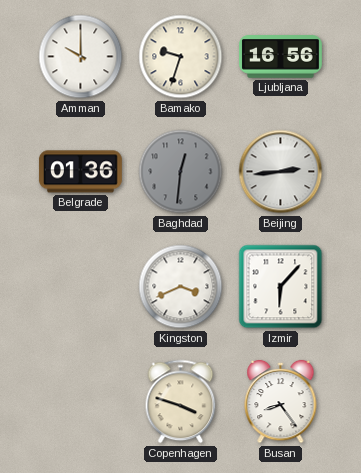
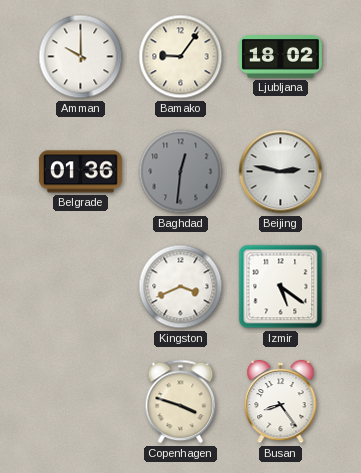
Bamako: 9:33 -> 9:06 (181, 57)
Ljubljana: 16:56 -> 18:02 (281, 57)
Beijing: 2:44 -> 2:47 (281, 172)
Izmir: 6:07 -> 5:21 (281, 287)
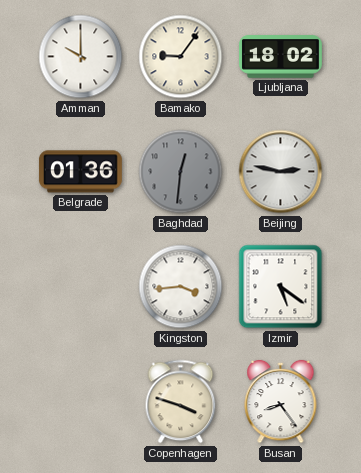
Kingston: 3:41 -> 3:44 (181, 287)
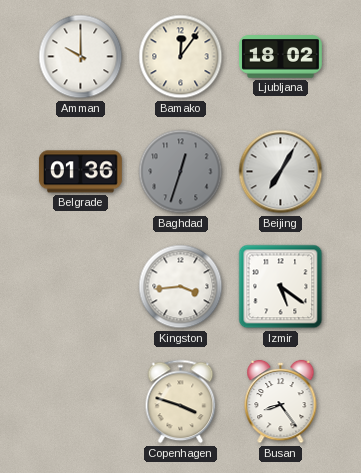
Bamako: 9:06 -> 12:06 (181, 57)
Baghdad: 12:31 -> 12:33 (181, 172)
Beijing: 2:47 -> 7:05 (281, 172)
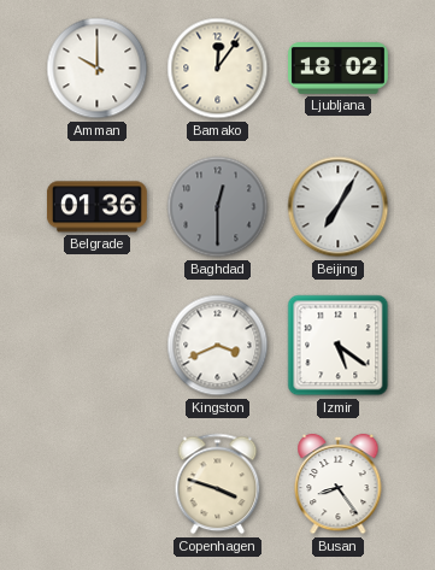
Baghdad: 12:33 -> 12:30 (218, 207)
Kingston: 3:44 -> 3:41 (218, 346)
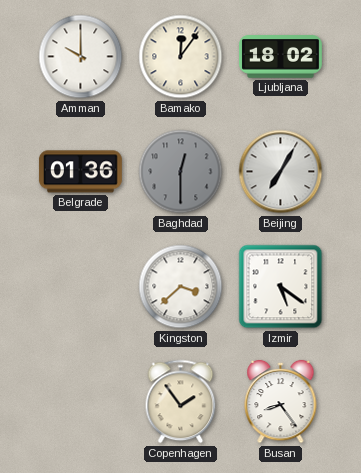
Kingston: 3:41 -> 3:38 (181, 287)
Copenhagen: 3:48 -> 1:54 (181, 402)
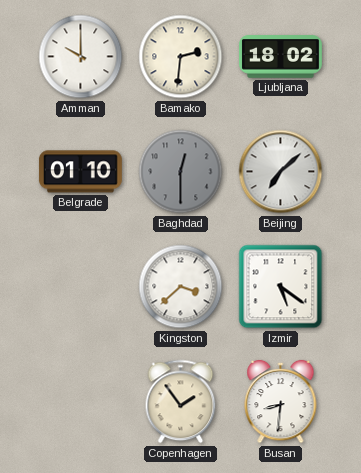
Bamako: 12:06 -> 2:31 (181, 57)
Belgrade: 01:36 -> 01:10 (81, 172)
Beijing: 7:05 -> 7:08 (281, 172)
Busan: 8:24 -> 8:31 (281, 402)
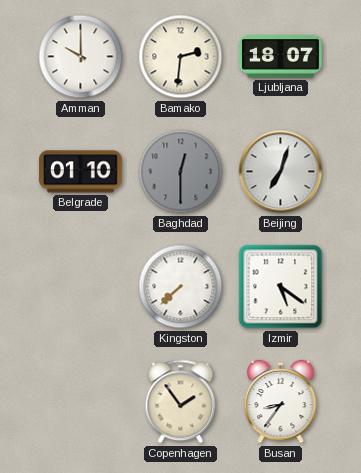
Ljubljana: 18:02 -> 18:07 (281, 57)
Beijing: 7:08 -> 7:03 (281, 172)
Kingston: 3:38 -> 7:38 (181, 287)
Busan: 8:31 -> 8:36 (281, 402)
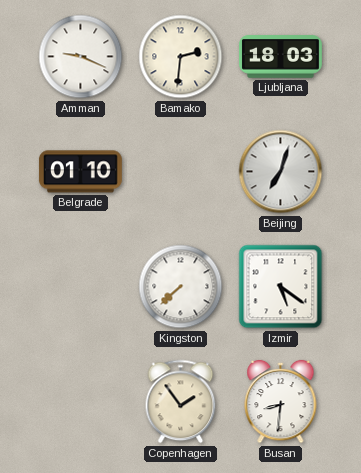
Amman: 10:00 -> 9:19 (81, 57)
Ljubljana: 18:07 -> 18:03 (281, 57)
Baghdad: 12:30 -> none (181, 172)
Busan: 8:36 -> 8:31 (281, 402)
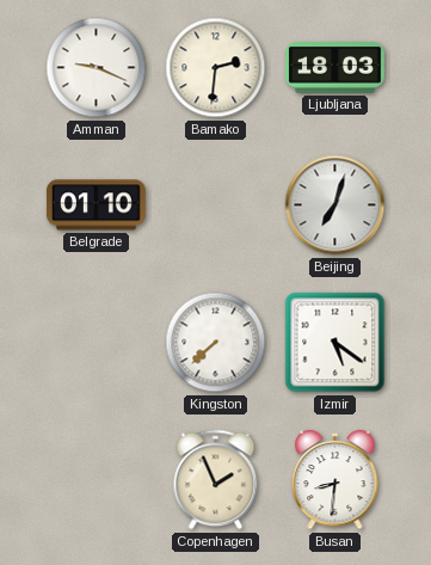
Copenhagen: 1:54 -> 1:56 (216, 480)
